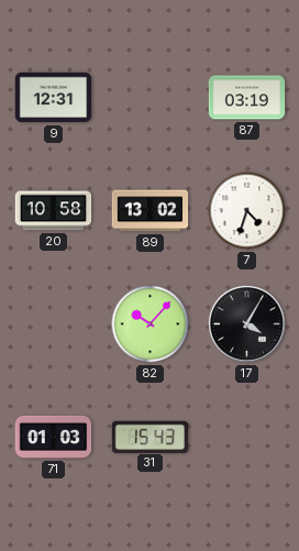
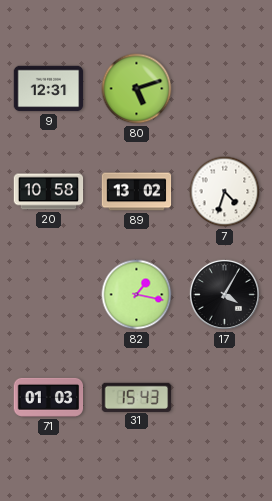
80: none -> 5:12 (137, 89)
87: 03:19 -> none (247, 98)
82: 10:07 -> 1:17 (137, 295)
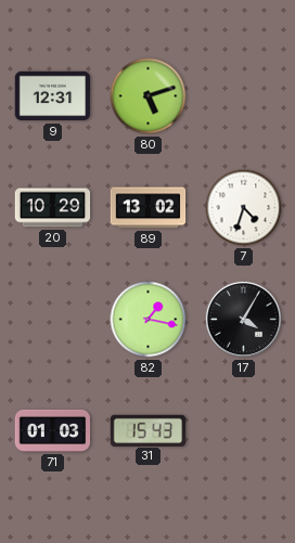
20: 10:58 -> 10:29 (53, 208)
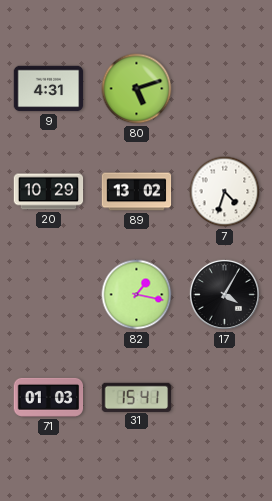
9: 12:31 -> 4:31 (49, 89)
31: 15:43 -> 15:41 (137, 397)
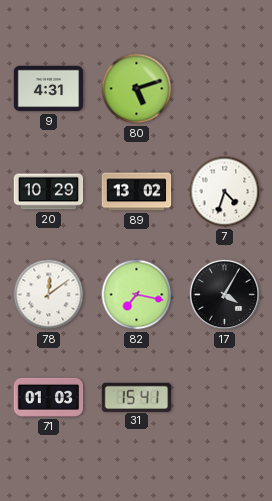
78: none -> 12:09 (49, 295)
82: 1:17 -> 7:17 (137, 295)
